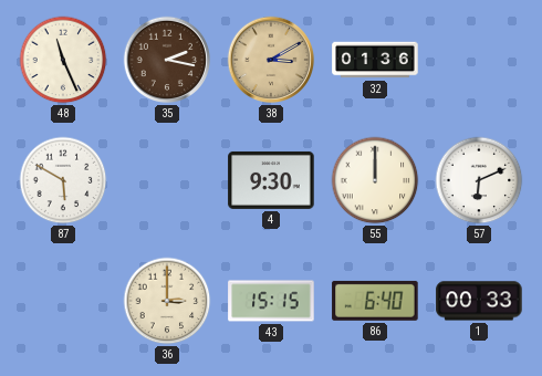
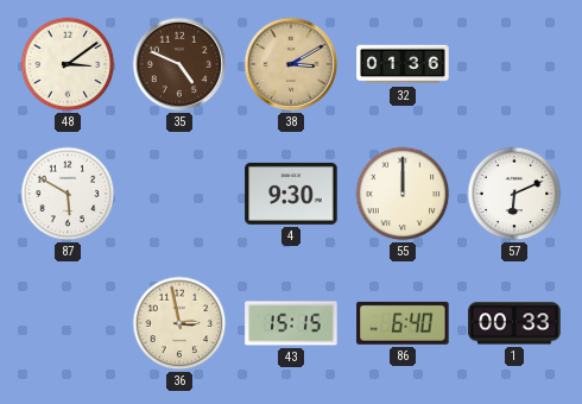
48: 11:26 -> 3:09 (68, 64)
35: 2:17 -> 4:49 (179, 64)
36: 3:00 -> 2:58 (179, 323)
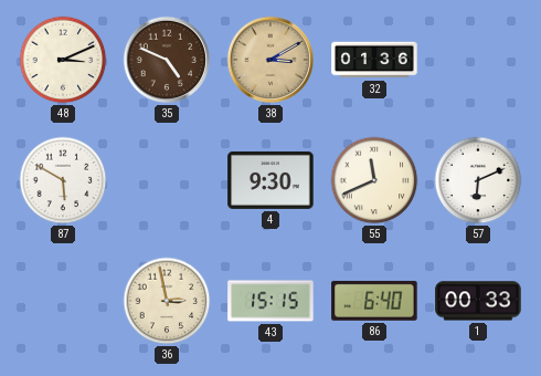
48: 3:09 -> 3:11 (63, 60)
55: 12:00 -> 11:41 (374, 180)
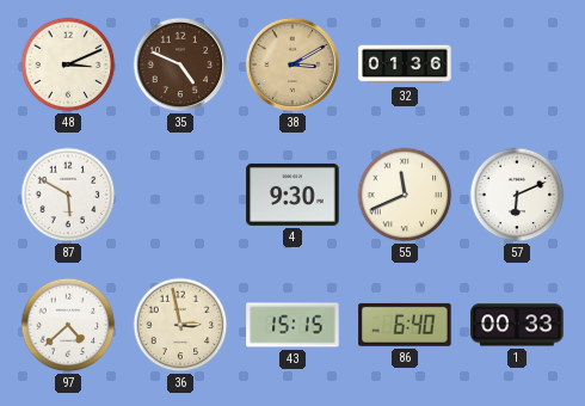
97: none -> 4:38 (68, 325)
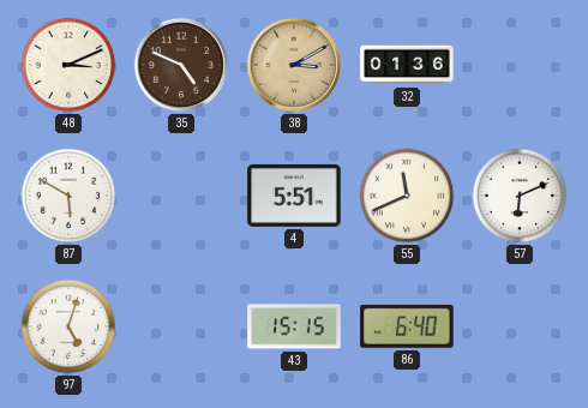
4: 9:30 -> 5:51 (294, 196)
97: 4:38 -> 5:03 (68, 326)
36: 2:58 -> none (180, 325)
1: 00:33 -> none (517, 325)
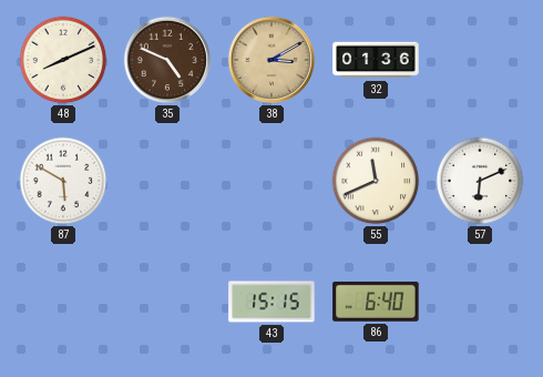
48: 3:11 -> 8:11 (63, 60)
4: 5:51 -> none (294, 196)
97: 5:03 -> none (68, 326)
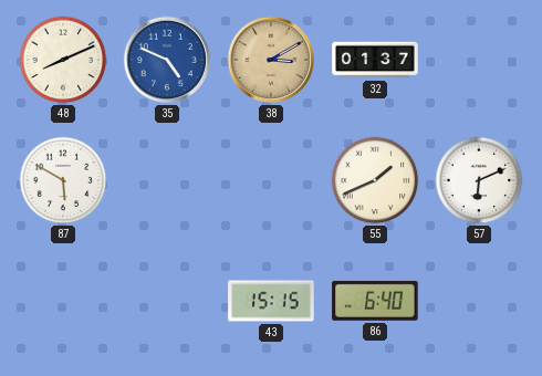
35 dial: brown -> blue (167, 60)
32: 01:36 -> 01:37 (375, 60)
55: 11:41 -> 1:41 (375, 180)
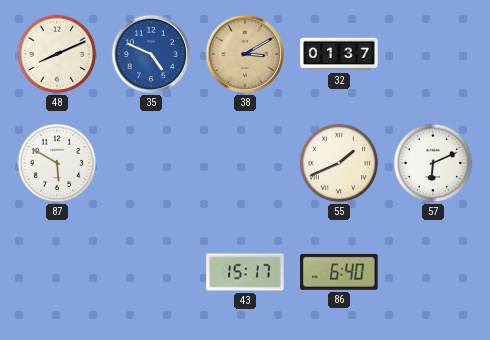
43: 15:15 -> 15:17 (245, 272)
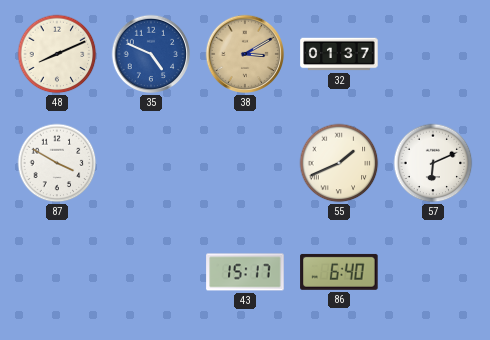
87: 5:50 -> 3:50 (57, 163)
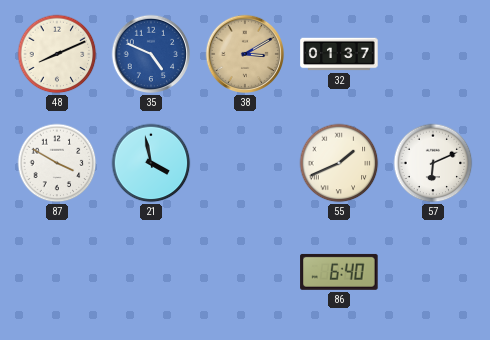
21: none -> 3:58 (151, 163)
43: 15:17 -> none (245, 272)
